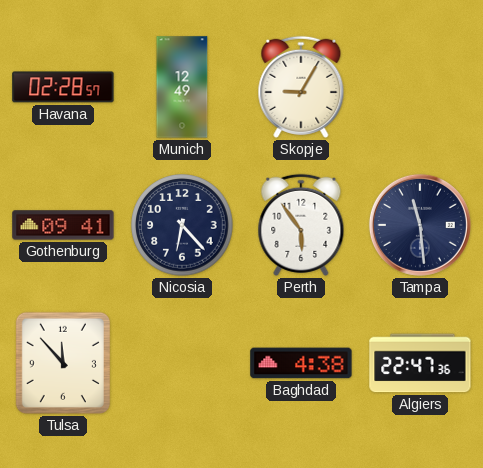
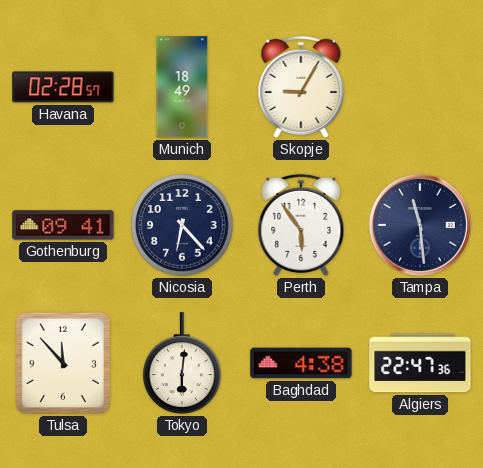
Munich: 12:49 -> 18:49 (182, 87)
Tokyo: none -> 6:01 (183, 363)
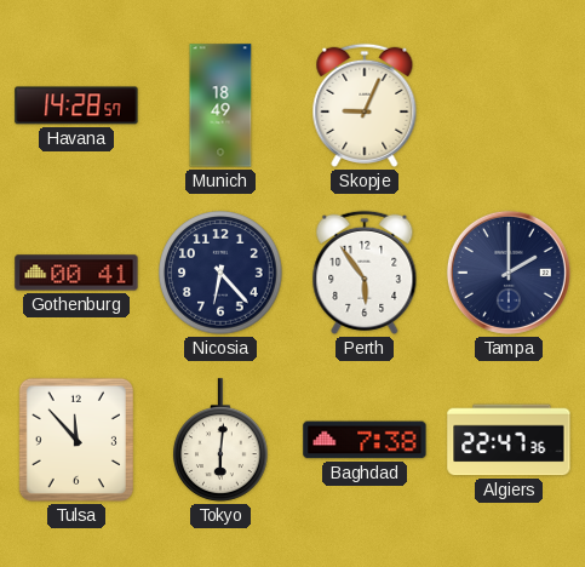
Havana: 02:28 -> 14:28 (76, 105)
Skopje: 9:05 -> 9:04 (365, 105)
Gothenburg: 09:41 -> 00:41 (76, 273)
Tampa: 11:29 -> 2:00 (509, 273)
Baghdad: 4:38 -> 7:38 (365, 440)
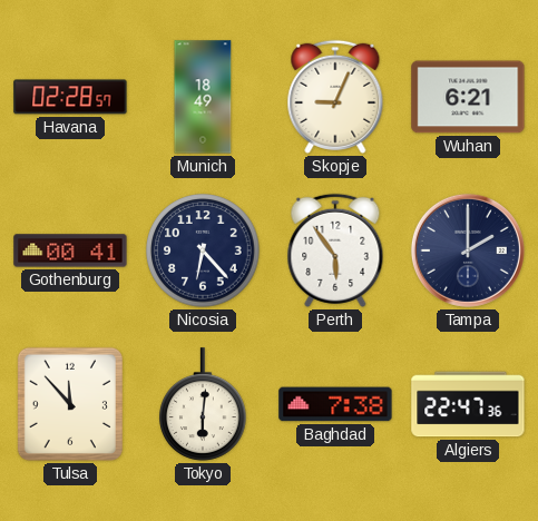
Havana: 14:28 -> 02:28 (70, 97)
Wuhan: none -> 6:21 (468, 97)
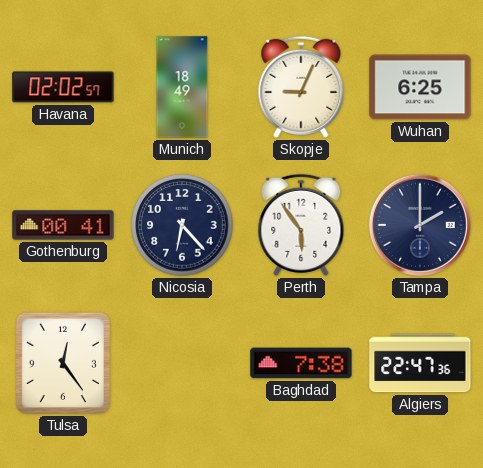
Havana: 02:28 -> 02:02 (63, 87)
Wuhan: 6:21 -> 6:25 (420, 87)
Tulsa: 11:53 -> 12:24 (63, 363)
Tokyo: 6:01 -> none (204, 404)
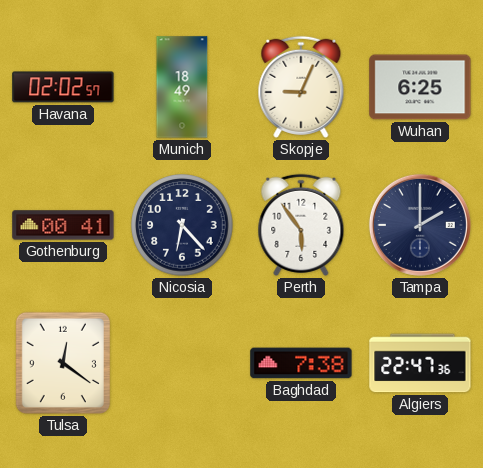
Tulsa: 12:24 -> 12:21 (63, 363)
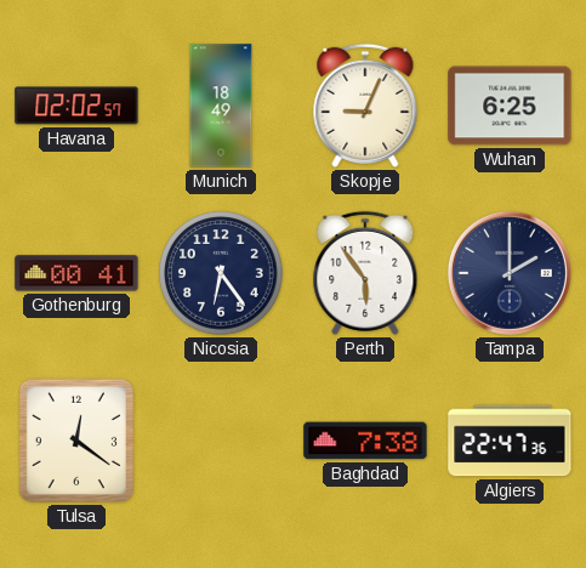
Nicosia: 6:23 -> 6:24 (221, 273)
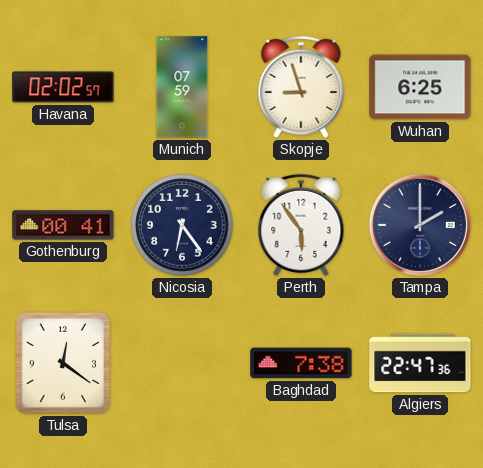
Munich: 18:49 -> 07:59 (182, 87)
Skopje: 9:04 -> 8:57 (301, 87)
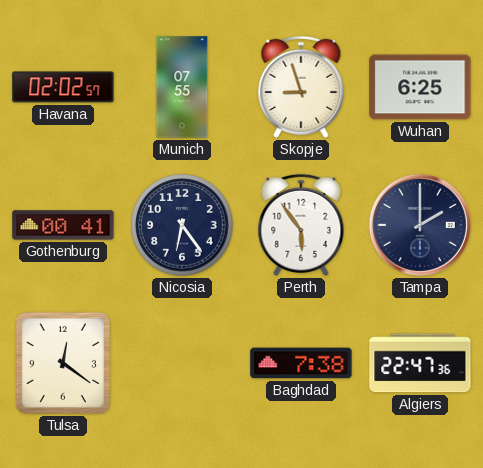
Munich: 07:59 -> 07:55 (182, 87)
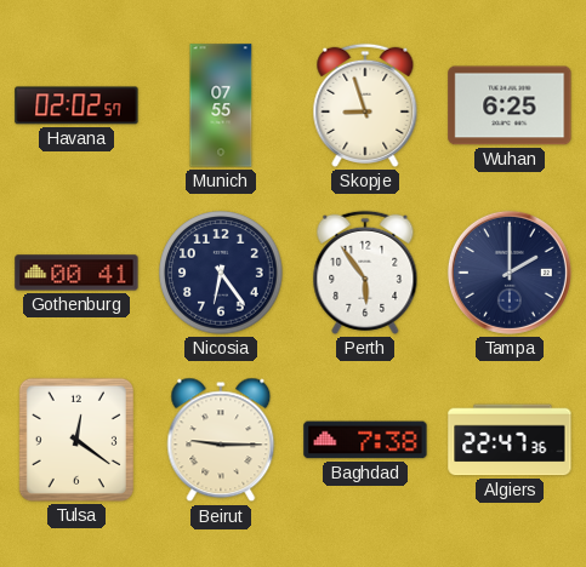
Beirut: none -> 9:15 (221, 440)
